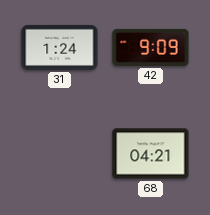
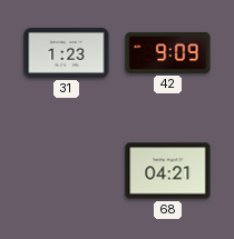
31: 1:24 -> 1:23 (67, 52)
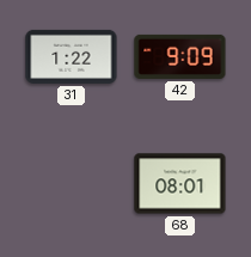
31: 1:23 -> 1:22 (72, 56)
68: 04:21 -> 08:01 (180, 184)
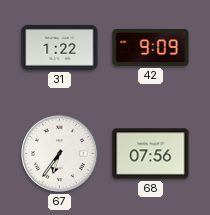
67: none -> 6:36 (60, 154)
68: 08:01 -> 07:56 (151, 154)
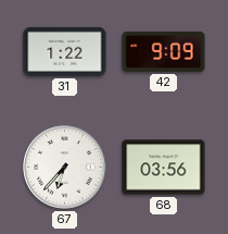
67: 6:36 -> 6:37 (65, 168)
68: 07:56 -> 03:56 (164, 168)
